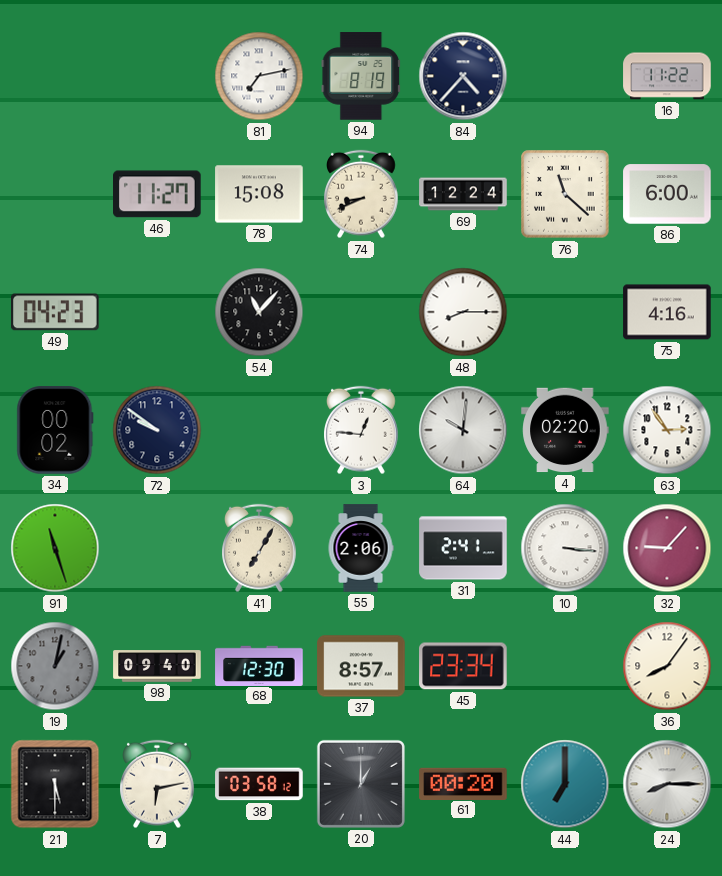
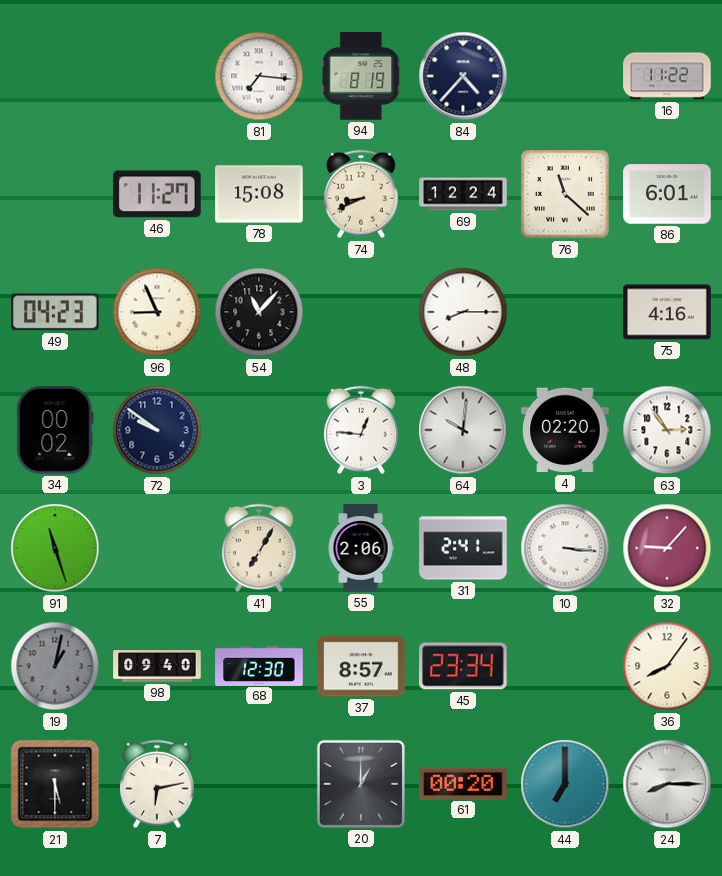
81: 7:13 -> 7:16 (259, 76)
86: 6:00 -> 6:01 (667, 194)
96: none -> 8:56 (157, 312)
38: 03:58 -> none (259, 784)
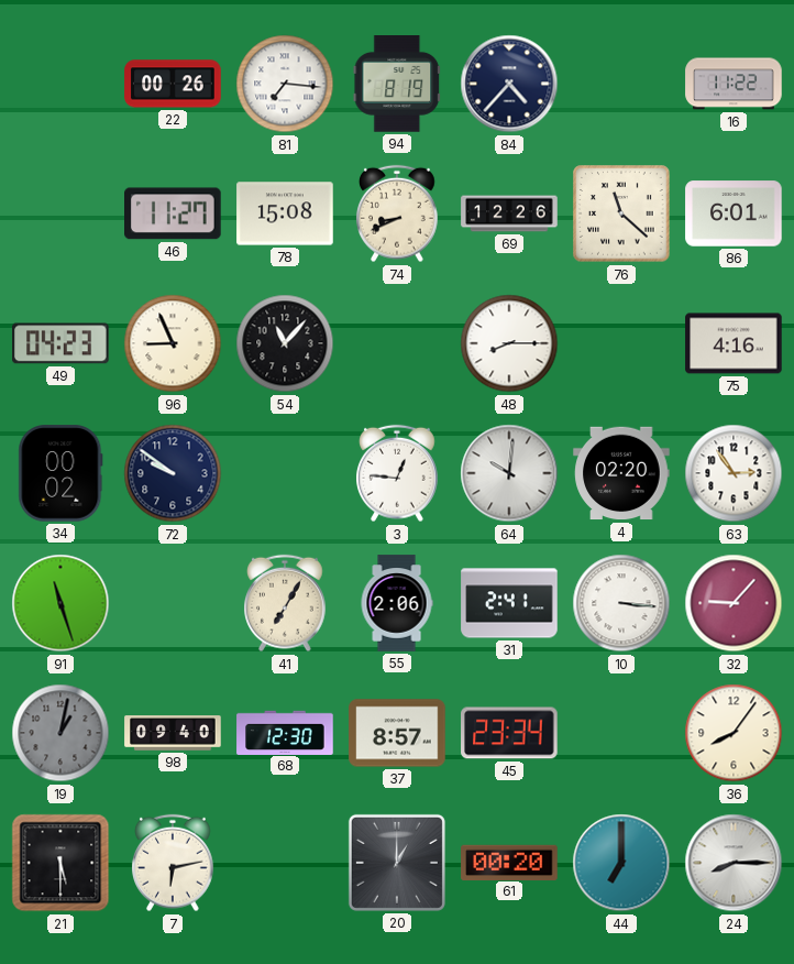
22: none -> 00:26 (173, 84)
69: 12:24 -> 12:26 (509, 213)
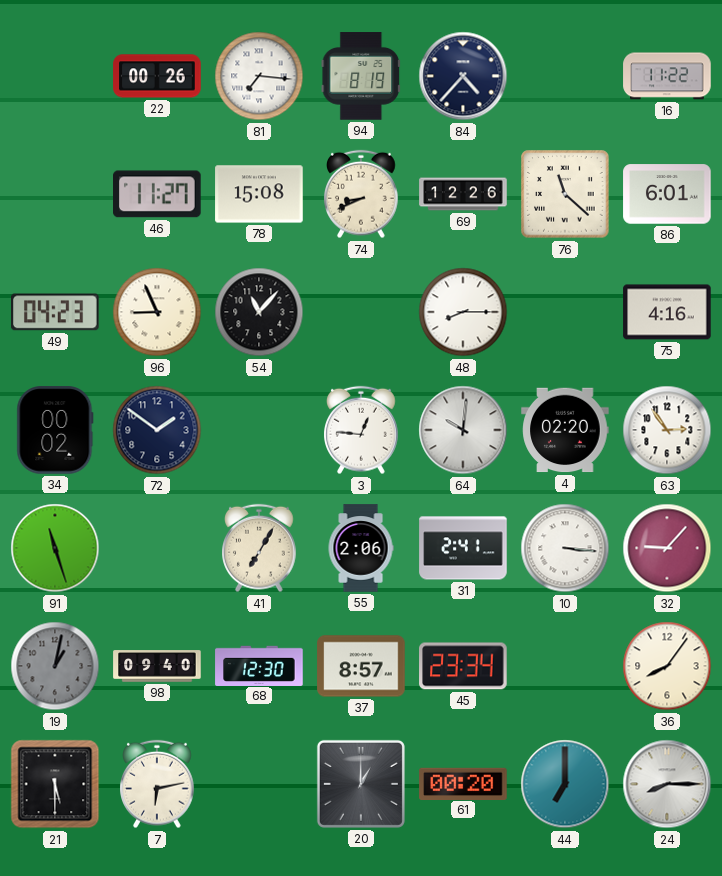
72: 9:51 -> 1:51 (157, 430)
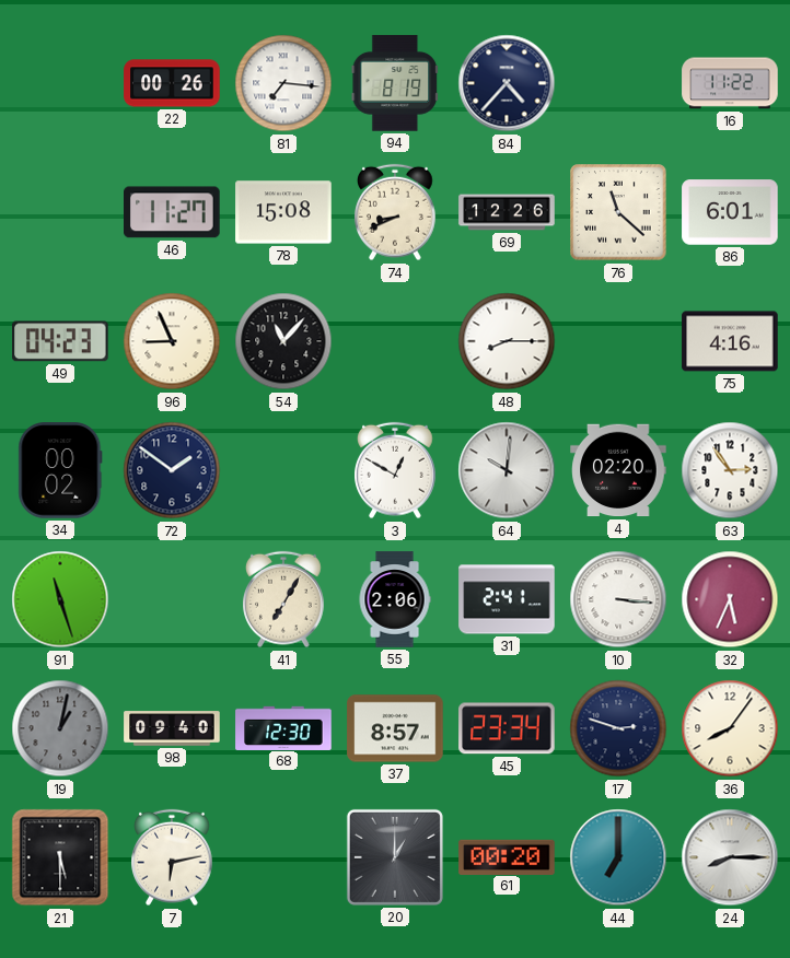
3: 12:46 -> 12:50 (396, 470)
32: 9:07 -> 5:34 (730, 599)
17: none -> 2:48 (618, 728)
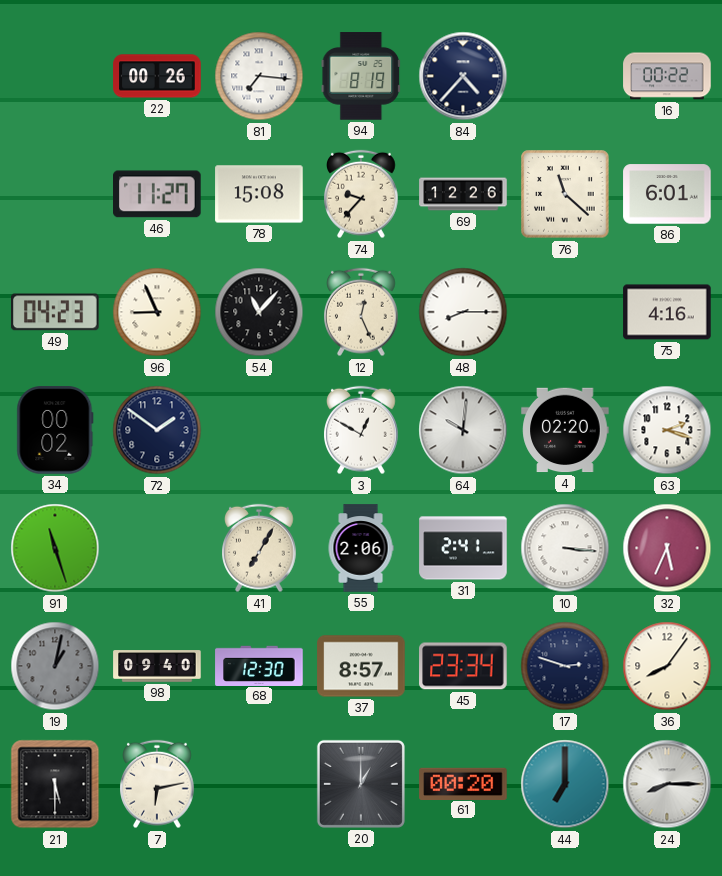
16: 11:22 -> 00:22 (667, 76)
74: 8:41 -> 9:37 (362, 194)
12: none -> 12:26 (362, 312)
63: 2:54 -> 2:18 (667, 430)
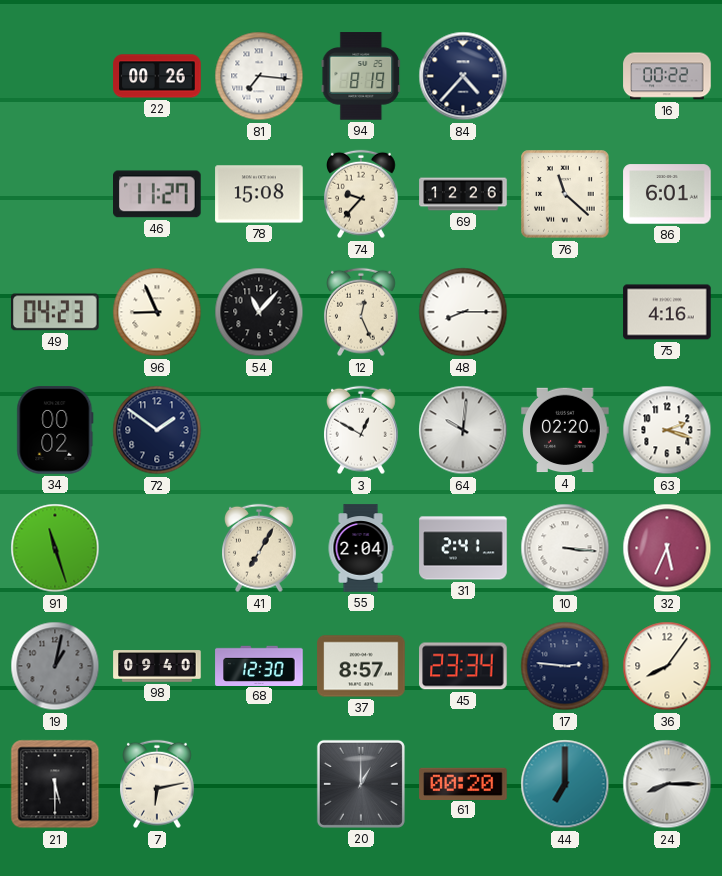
55: 2:06 -> 2:04 (361, 548)
17: 2:48 -> 2:46 (565, 666)
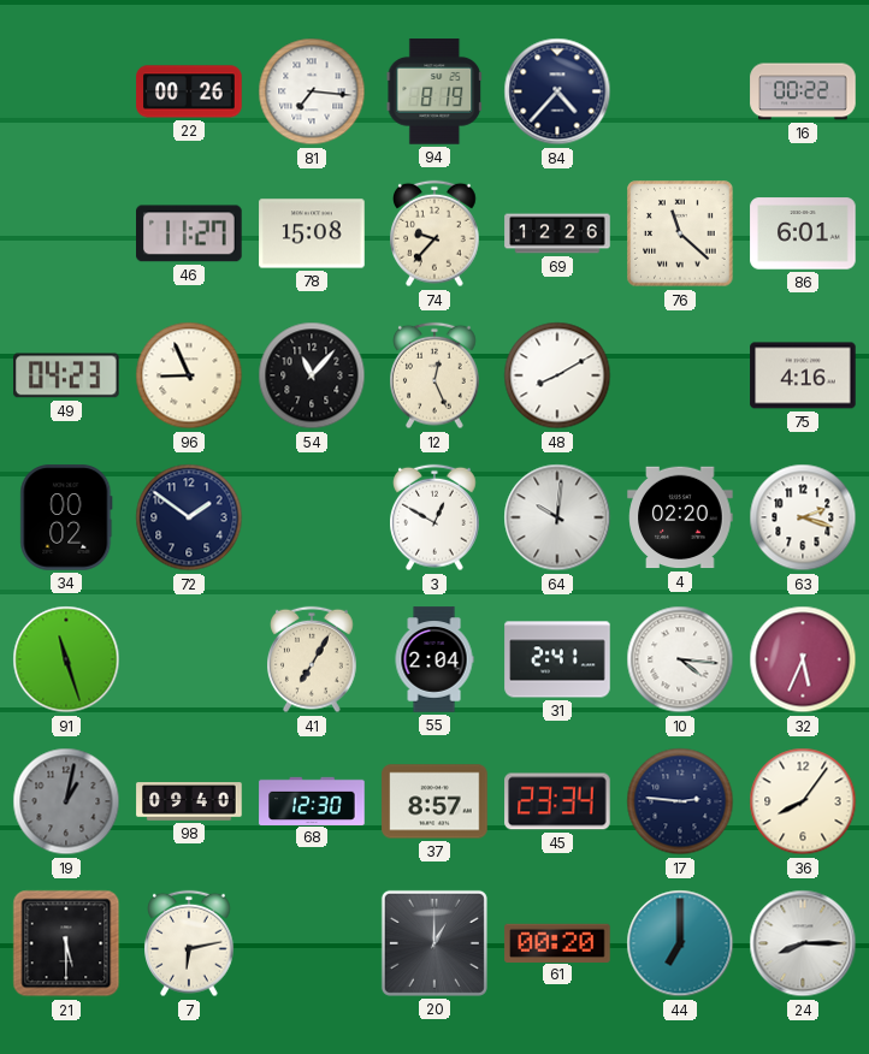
48: 8:15 -> 8:10 (557, 375)
10: 3:16 -> 4:16 (680, 659)
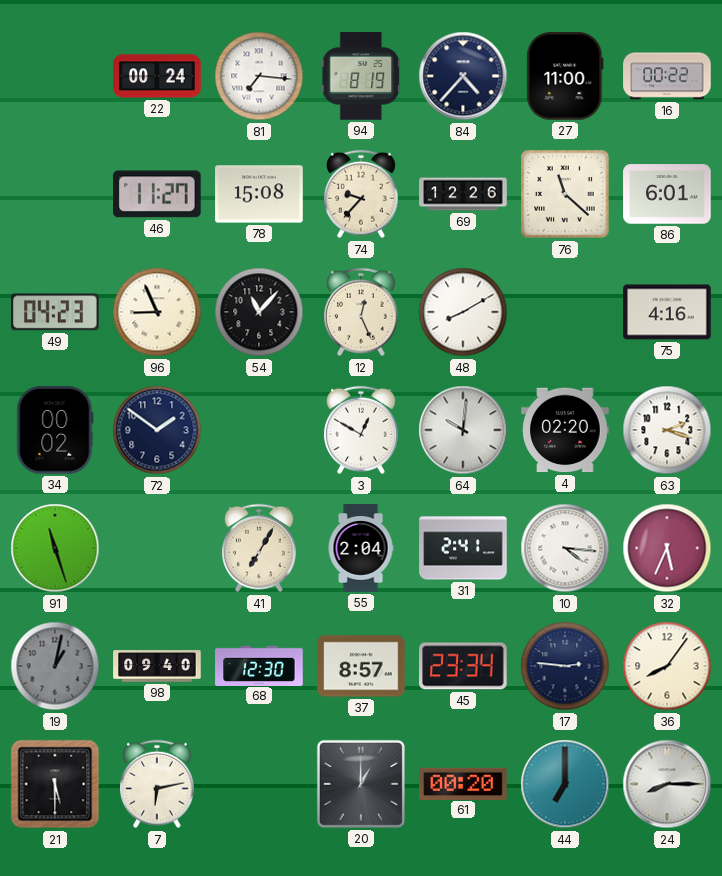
22: 00:26 -> 00:24 (157, 76)
27: none -> 11:00 (565, 76)
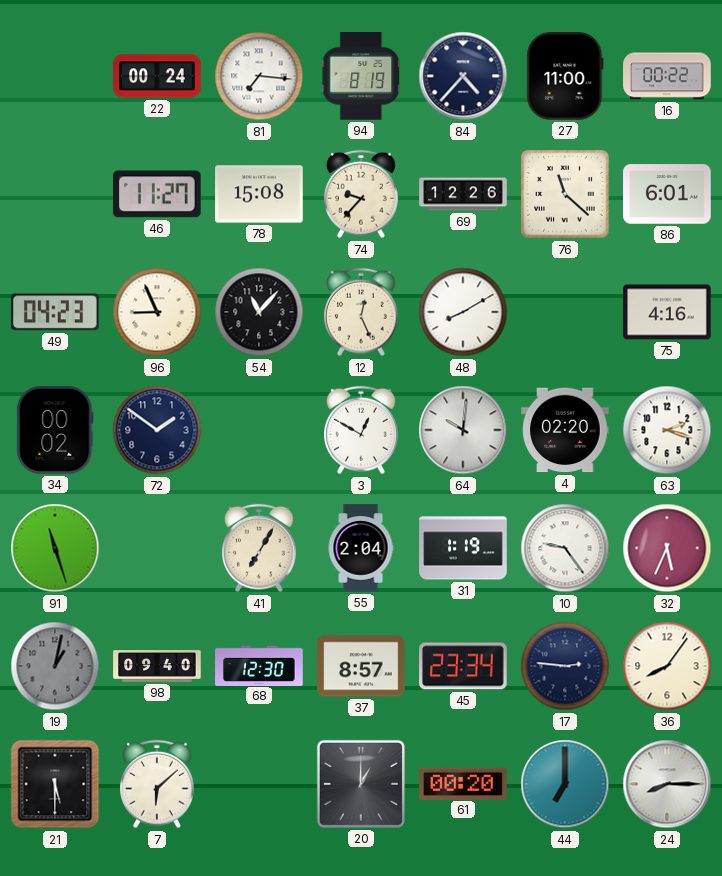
31: 2:41 -> 1:19 (463, 548)
10: 4:16 -> 9:24 (565, 548)
7: 6:13 -> 6:08 (158, 784)
